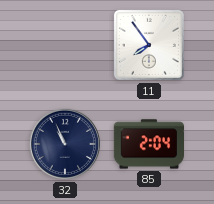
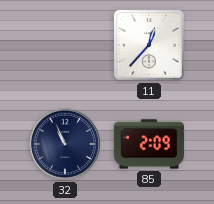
11: 7:54 -> 12:37 (149, 45)
85: 2:04 -> 2:09 (148, 144)
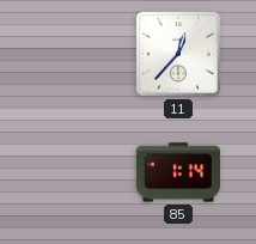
32: 10:56 -> none (65, 144)
85: 2:09 -> 1:14 (177, 172)
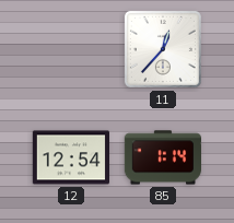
12: none -> 12:54 (70, 157)
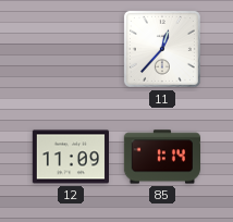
12: 12:54 -> 11:09 (70, 157)
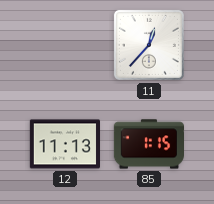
12: 11:09 -> 11:13 (64, 144)
85: 1:14 -> 1:15 (148, 144)
